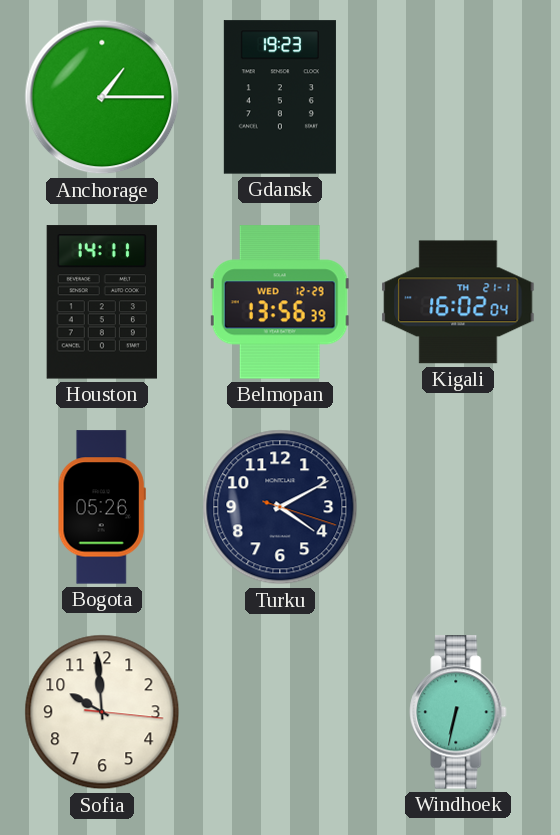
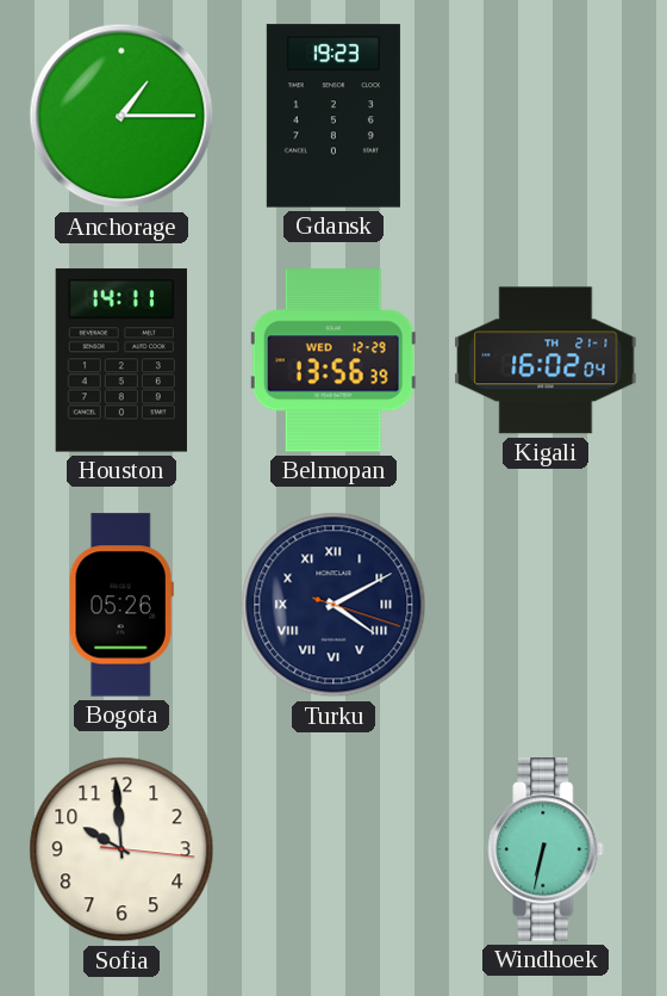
Turku numerals: Arabic -> Roman (333, 605)
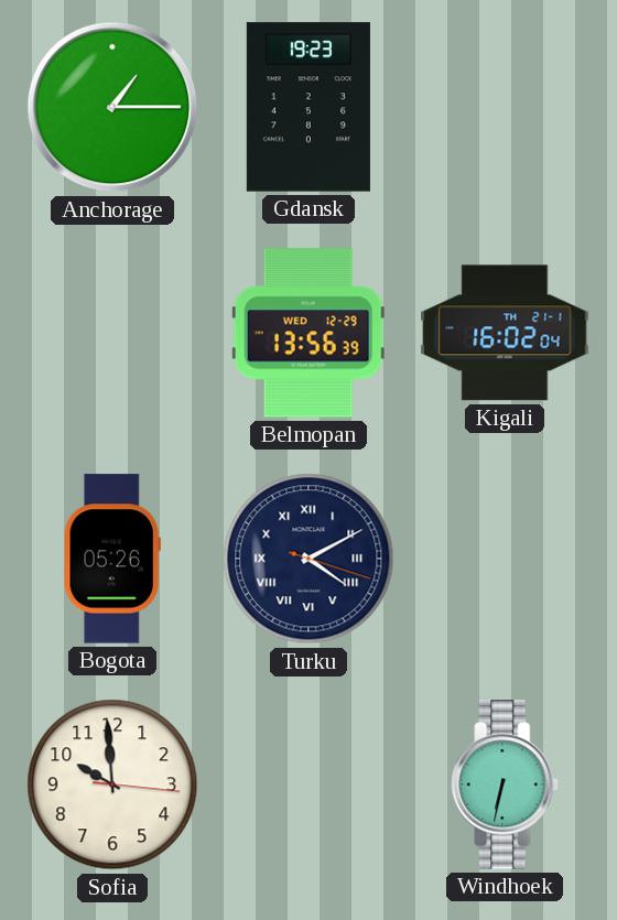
Houston: 14:11 -> none (121, 360)
